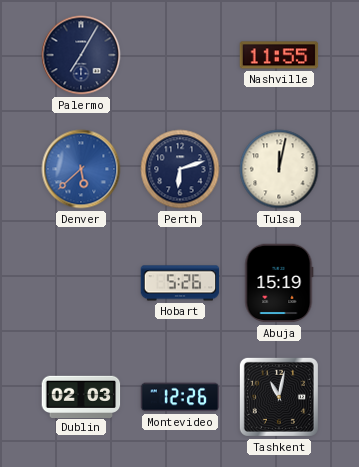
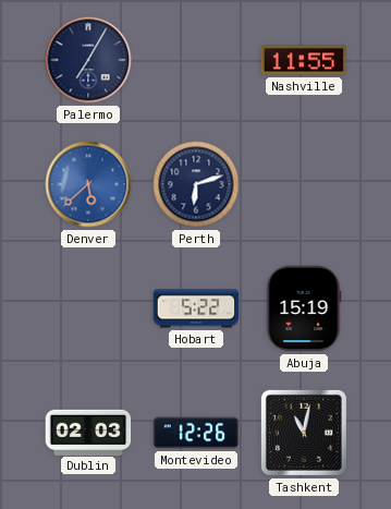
Tulsa: 12:02 -> none (279, 169)
Hobart: 5:26 -> 5:22 (196, 308)
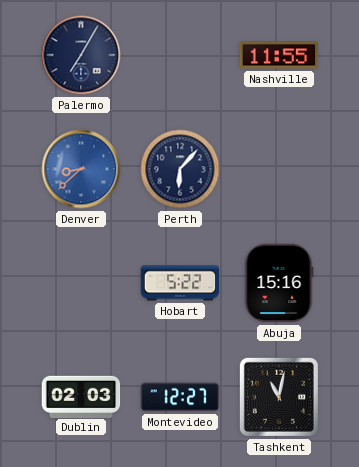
Denver: 5:38 -> 8:38 (81, 169)
Perth: 6:12 -> 6:07 (180, 169)
Abuja: 15:19 -> 15:16 (279, 283)
Montevideo: 12:26 -> 12:27 (180, 397)
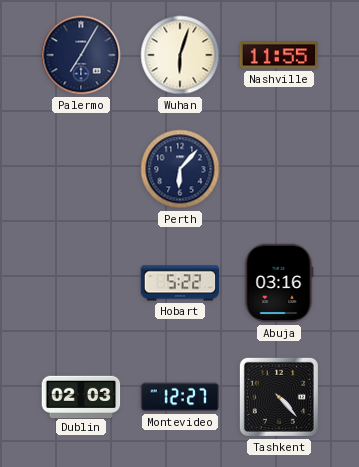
Wuhan: none -> 6:03 (180, 55)
Denver: 8:38 -> none (81, 169)
Abuja: 15:16 -> 03:16 (279, 283)
Tashkent: 11:02 -> 4:23 (279, 397)
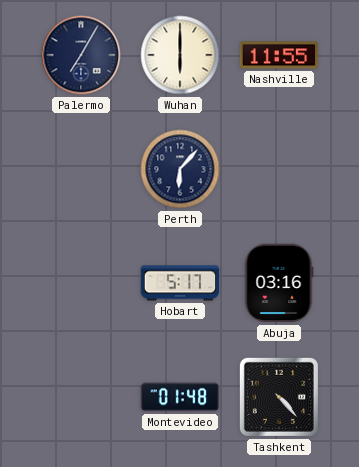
Wuhan: 6:03 -> 6:00 (180, 55)
Hobart: 5:22 -> 5:17 (180, 283)
Dublin: 02:03 -> none (81, 396)
Montevideo: 12:27 -> 01:48 (180, 397)
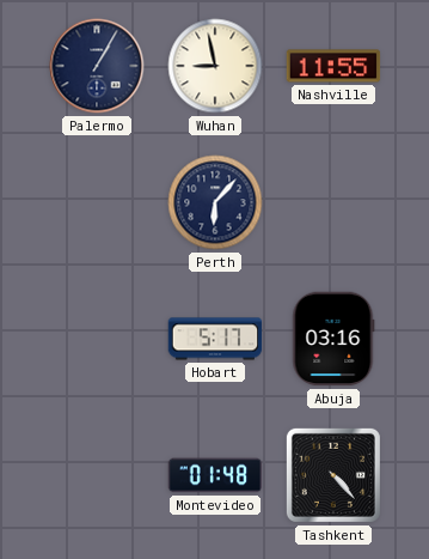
Palermo: 7:05 -> 1:05 (97, 66)
Wuhan: 6:00 -> 8:58 (215, 66)
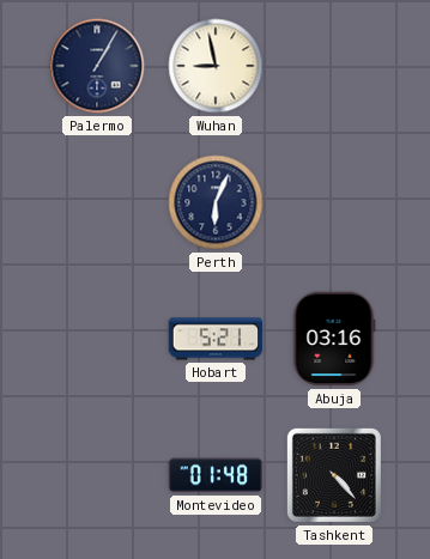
Nashville: 11:55 -> none (333, 66)
Perth: 6:07 -> 6:04 (216, 202)
Hobart: 5:17 -> 5:21 (216, 339)
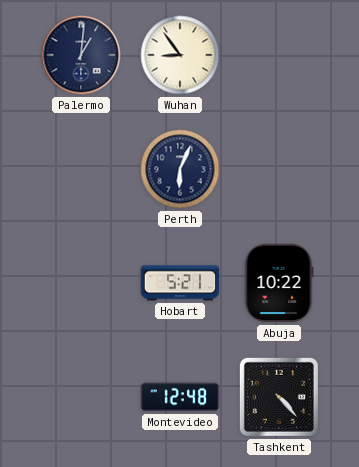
Palermo: 1:05 -> 1:01 (81, 55)
Wuhan: 8:58 -> 8:54 (180, 55)
Abuja: 03:16 -> 10:22 (279, 283)
Montevideo: 01:48 -> 12:48 (180, 397)
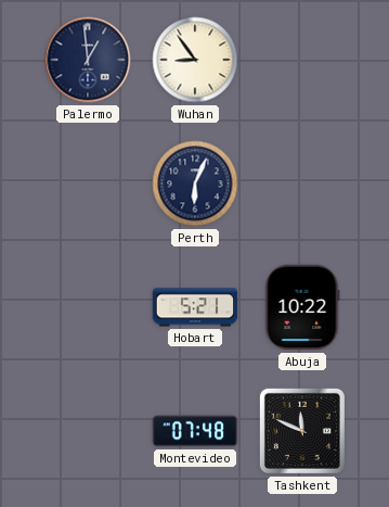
Palermo: 1:01 -> 12:59 (88, 60)
Montevideo: 12:48 -> 07:48 (195, 431)
Tashkent: 4:23 -> 11:49 (302, 431)
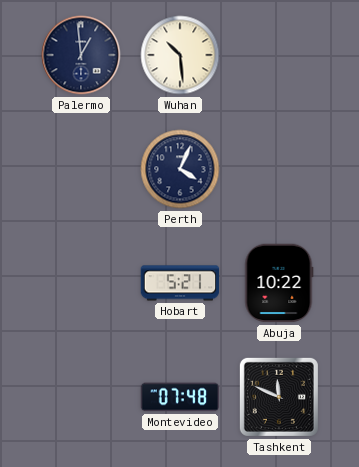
Wuhan: 8:54 -> 10:29 (180, 55)
Perth: 6:04 -> 4:04 (180, 169)
